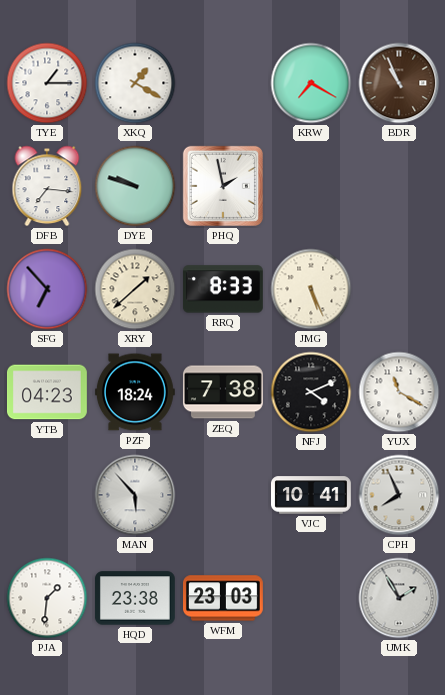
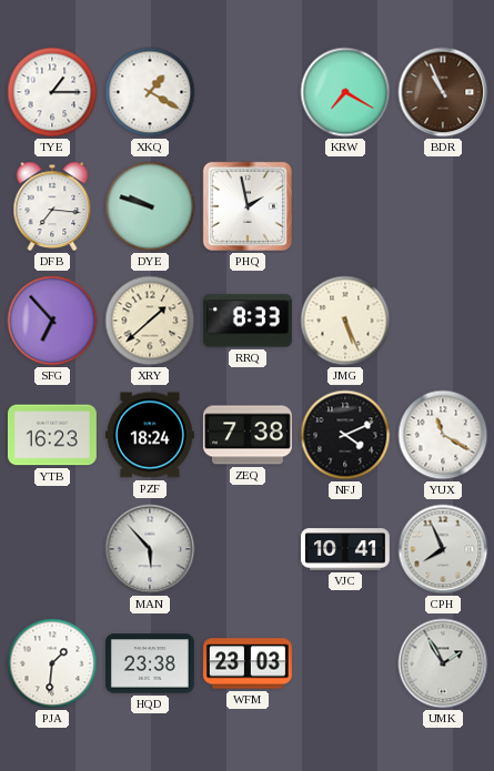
YTB: 04:23 -> 16:23 (53, 435)
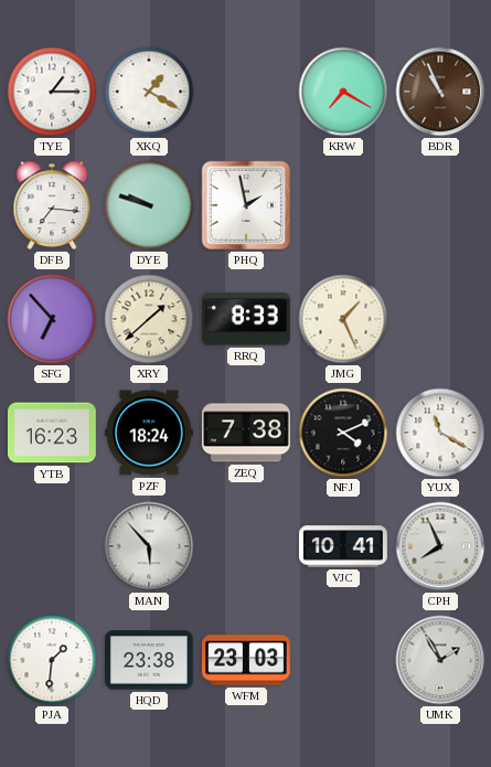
JMG: 5:26 -> 1:26 (343, 319)
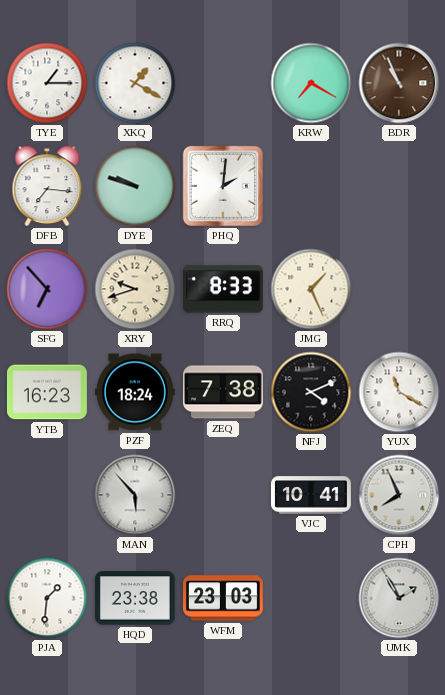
PHQ: 1:58 -> 2:01 (223, 186)
XRY: 1:38 -> 9:42 (135, 289)
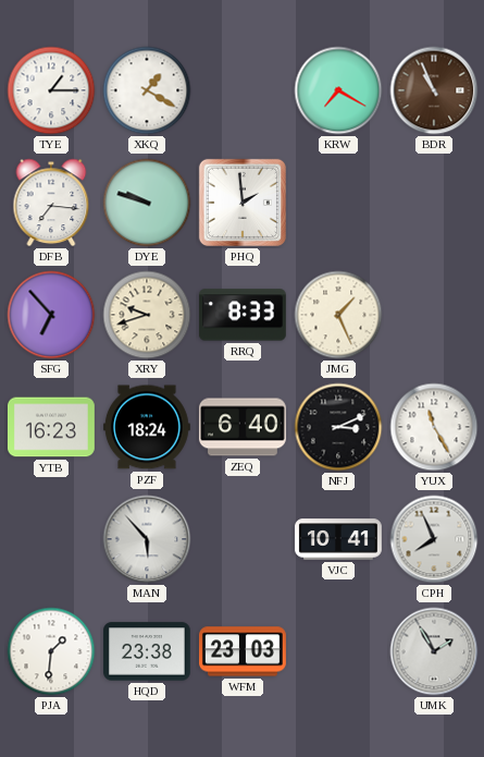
PHQ: 2:01 -> 1:59 (243, 203)
ZEQ: 7:38 -> 6:40 (243, 427)
NFJ: 4:11 -> 3:11 (338, 427)
YUX: 11:20 -> 11:25 (434, 427)
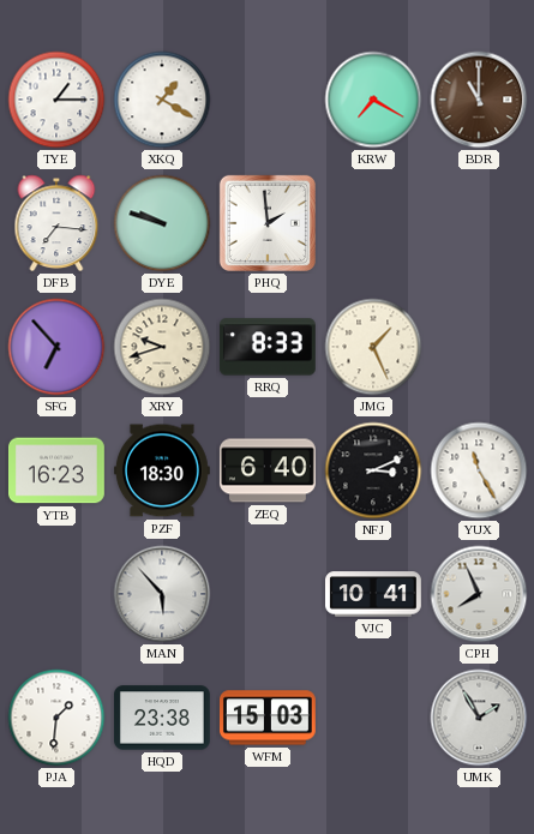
BDR: 10:56 -> 11:00 (479, 100)
PZF: 18:24 -> 18:30 (162, 470)
WFM: 23:03 -> 15:03 (269, 718)
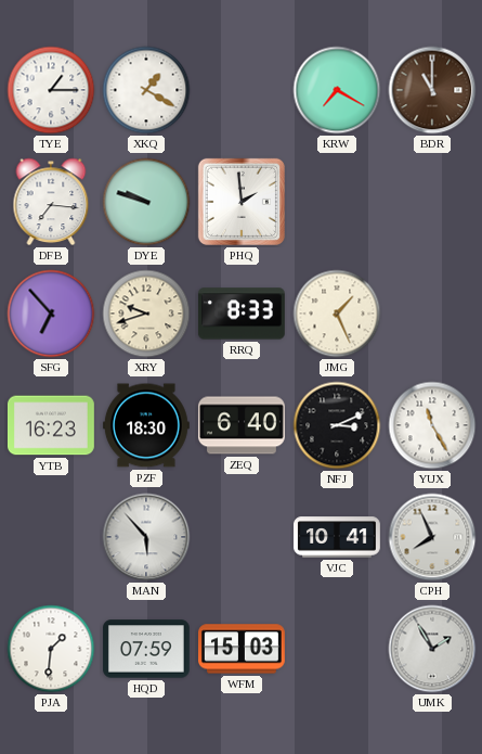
HQD: 23:38 -> 07:59 (146, 649)
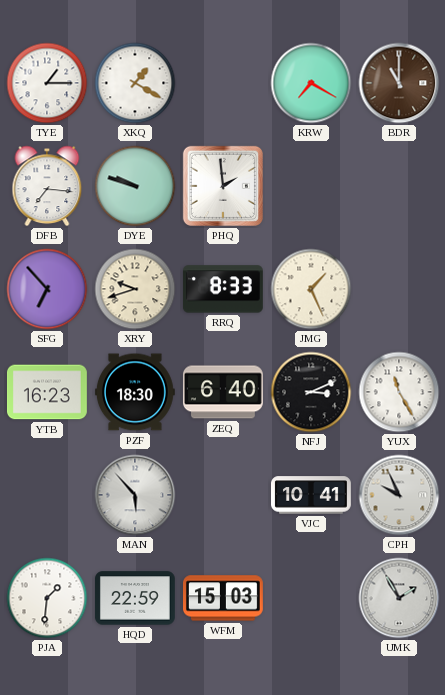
CPH: 7:56 -> 9:56 (399, 495)
HQD: 07:59 -> 22:59 (135, 598)
